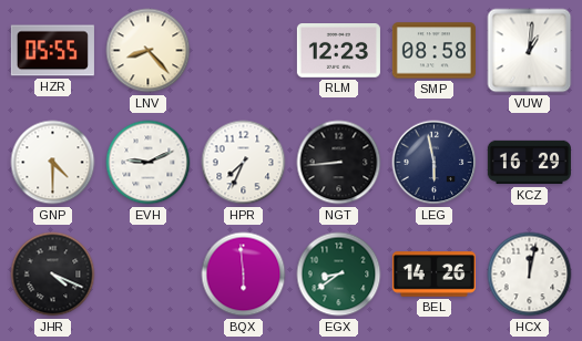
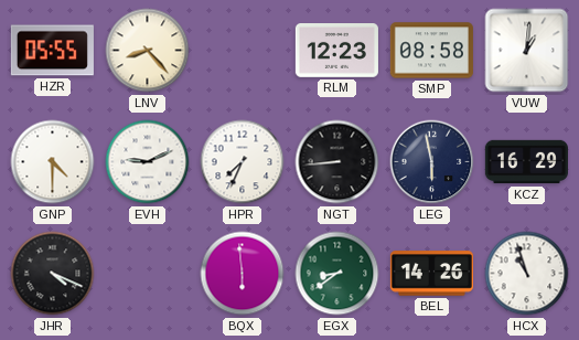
HCX: 12:02 -> 10:57 (527, 274)
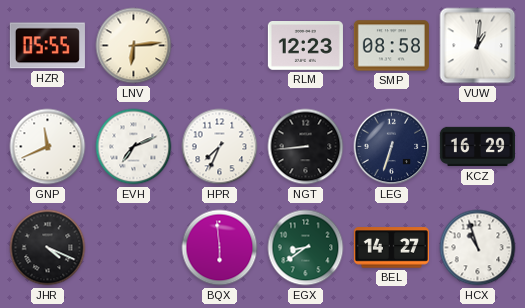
LNV: 8:23 -> 6:14 (134, 46)
GNP: 4:30 -> 11:41 (48, 147)
EVH: 9:11 -> 7:11 (134, 147)
LEG: 5:58 -> 6:33 (392, 147)
BEL: 14:26 -> 14:27 (391, 248)
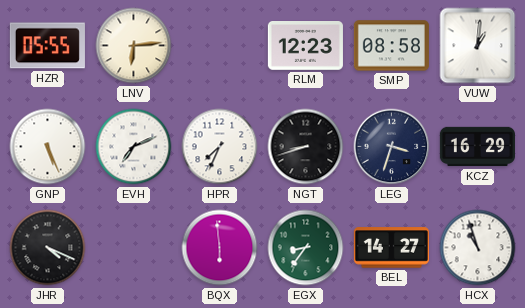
GNP: 11:41 -> 5:26 (48, 147)
NGT: 8:44 -> 8:42 (306, 147)
LEG: 6:33 -> 3:33 (392, 147)
EGX: 8:39 -> 8:36 (306, 248)
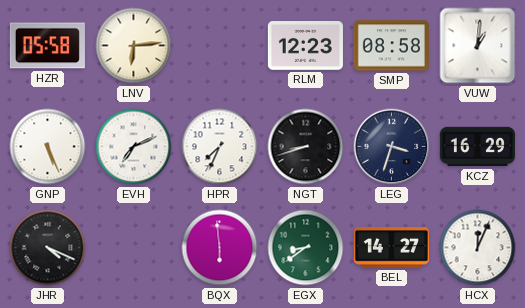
HZR: 05:55 -> 05:58 (47, 46)
EGX: 8:36 -> 8:39 (306, 248)
HCX: 10:57 -> 12:04 (478, 248)
